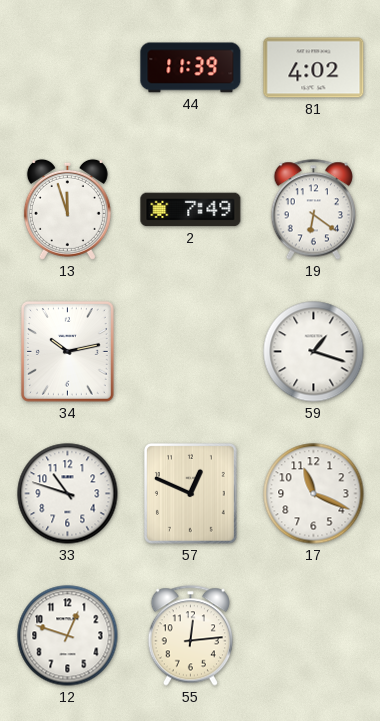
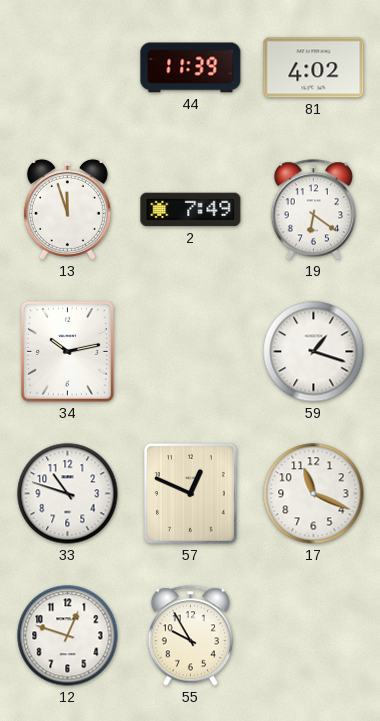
55: 12:14 -> 9:55 (190, 636)
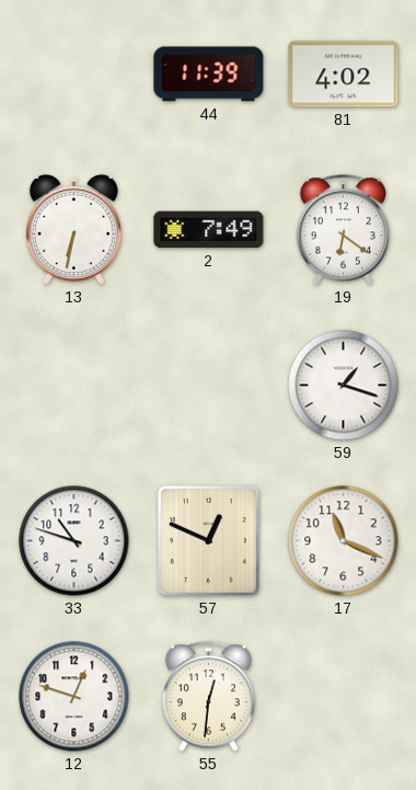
13: 11:57 -> 6:32 (73, 229)
34: 10:13 -> none (67, 352)
55: 9:55 -> 12:31 (208, 697)
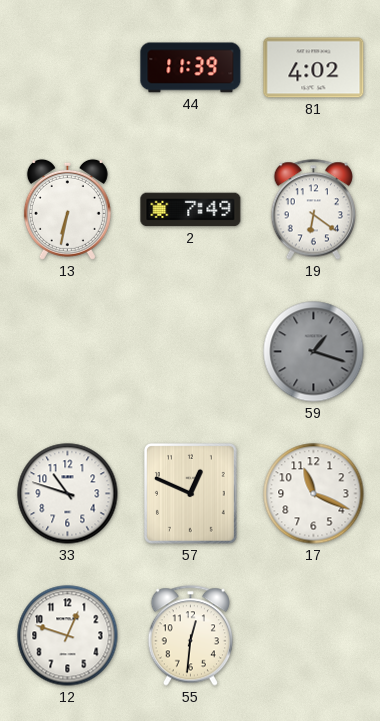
59 dial: white -> grey (314, 352)
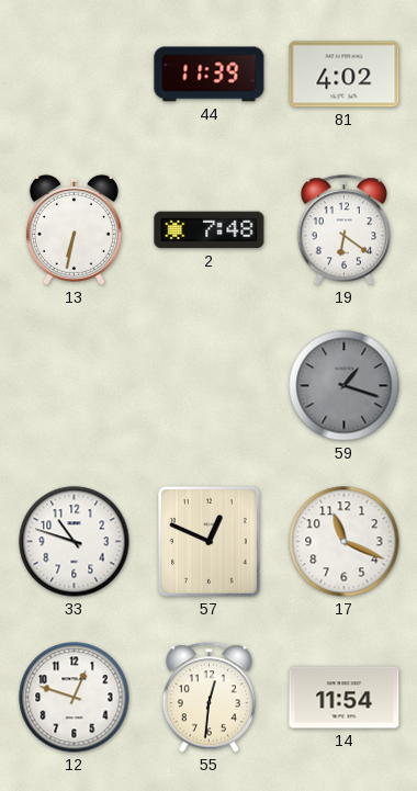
2: 7:49 -> 7:48 (210, 230)
14: none -> 11:54 (345, 698)
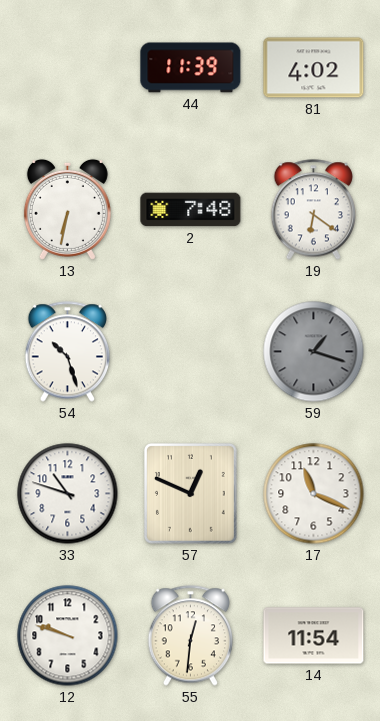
54: none -> 10:27 (67, 352)
12: 12:48 -> 9:48 (68, 636)
